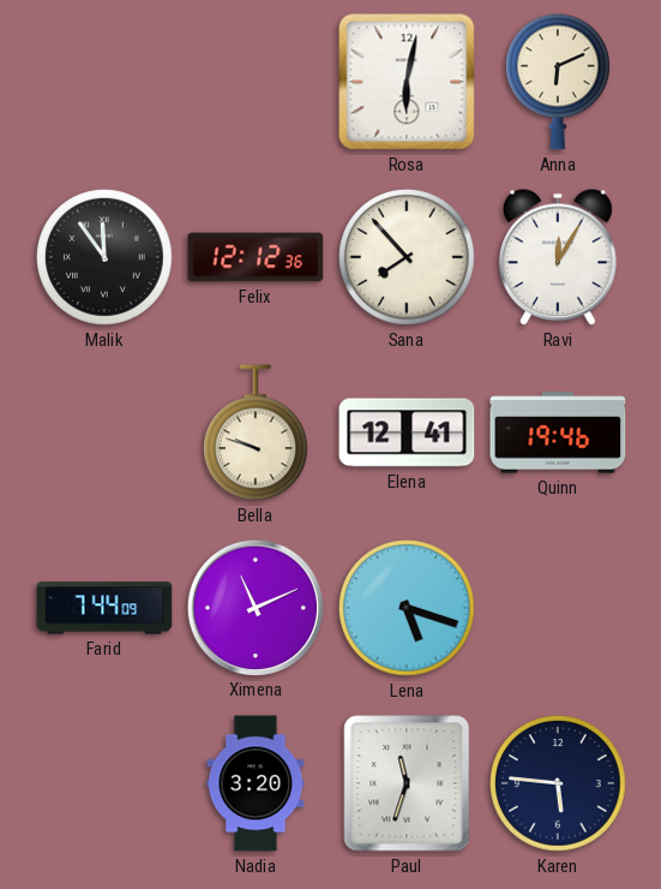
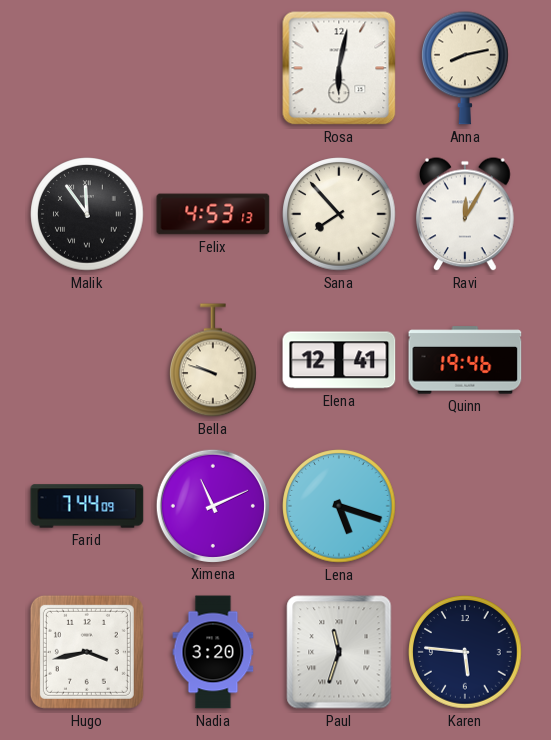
Anna: 6:11 -> 8:13 (466, 68)
Felix: 12:12 -> 4:53 (213, 214)
Hugo: none -> 3:43 (87, 652)
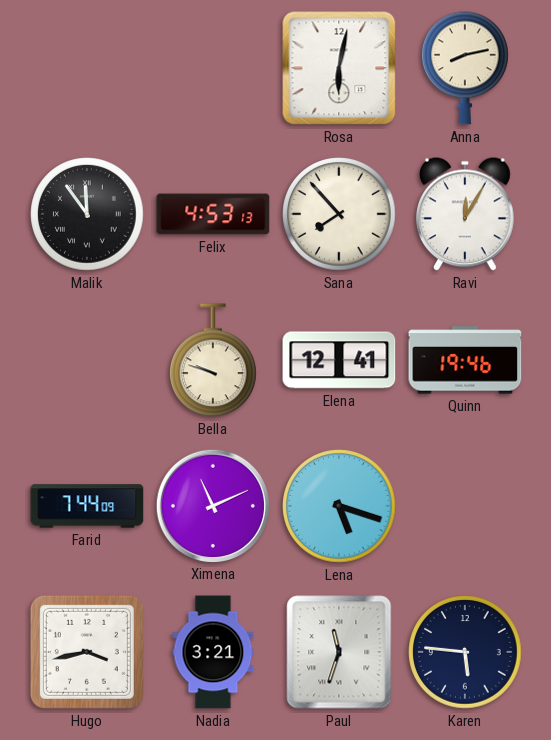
Nadia: 3:20 -> 3:21 (213, 652)
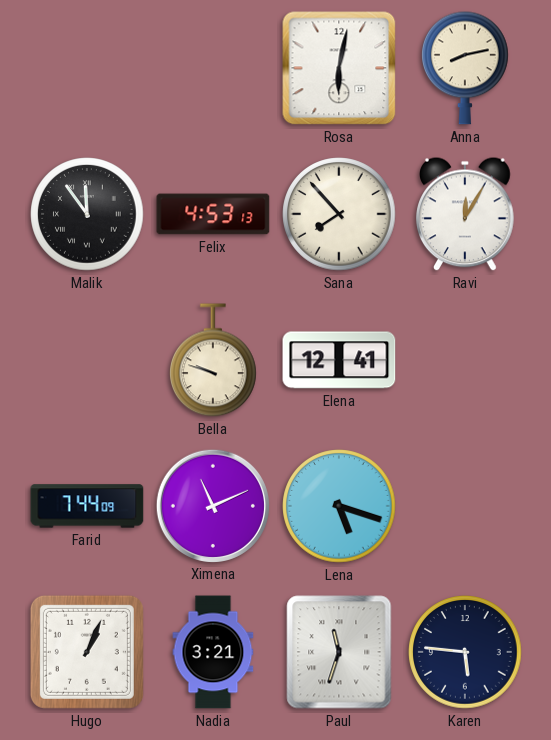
Quinn: 19:46 -> none (465, 360)
Hugo: 3:43 -> 1:04 (87, 652)
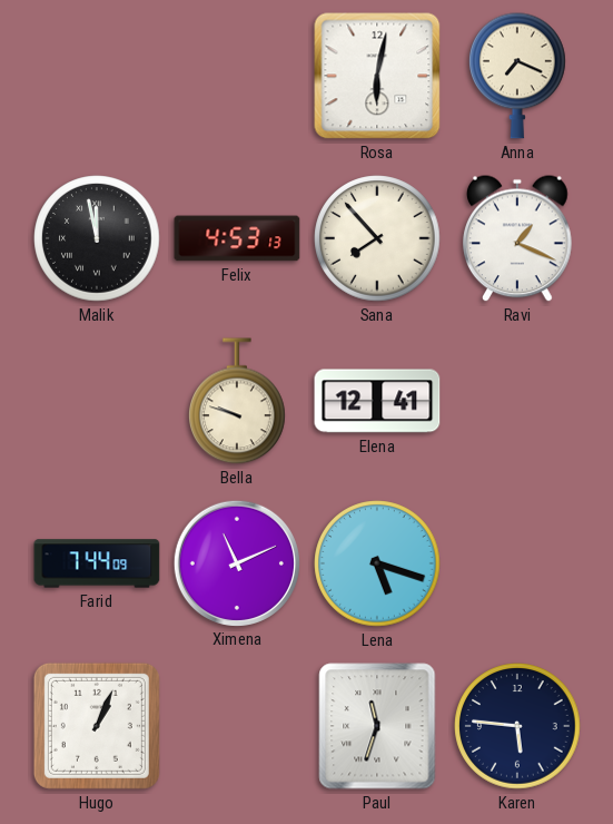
Anna: 8:13 -> 7:19 (518, 76)
Malik: 11:54 -> 11:58 (97, 238)
Ravi: 12:05 -> 1:19 (518, 238)
Nadia: 3:21 -> none (213, 652)
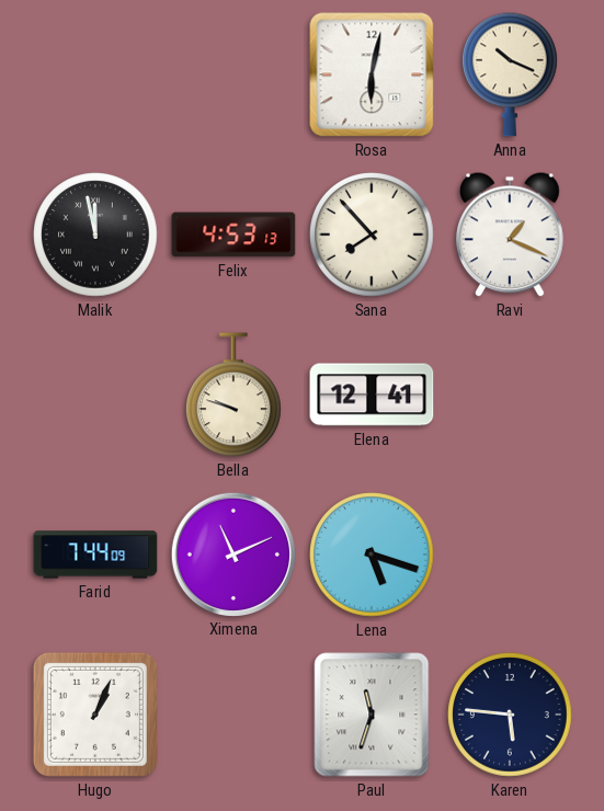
Anna: 7:19 -> 10:19 (511, 75)
